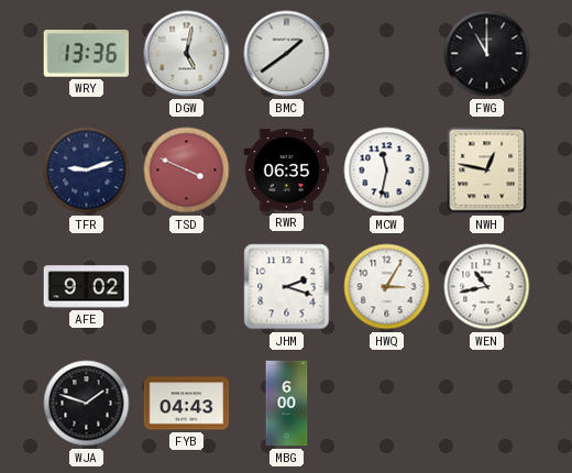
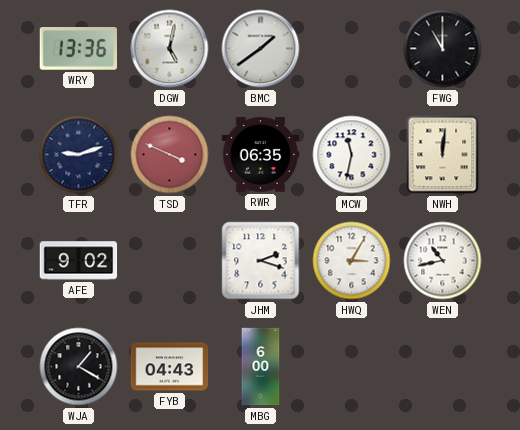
NWH: 12:47 -> 12:01 (443, 155)
WJA: 1:48 -> 1:20 (79, 367)
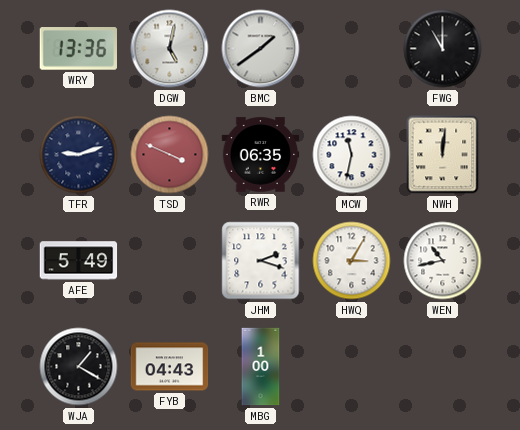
AFE: 9:02 -> 5:49 (79, 261)
MBG: 6:00 -> 1:00 (261, 367)
